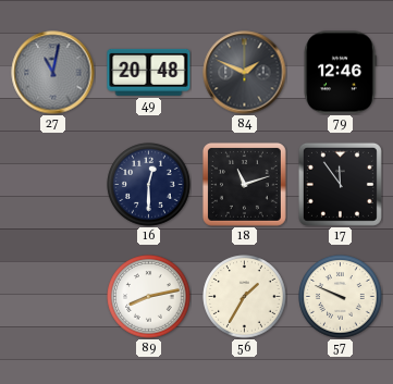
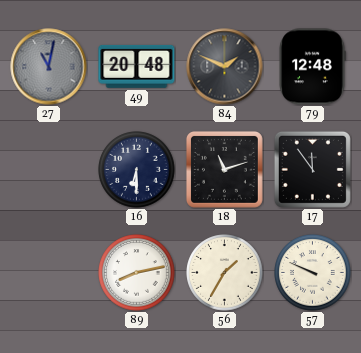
79: 12:46 -> 12:48 (312, 67)
16: 12:30 -> 6:30 (137, 170)
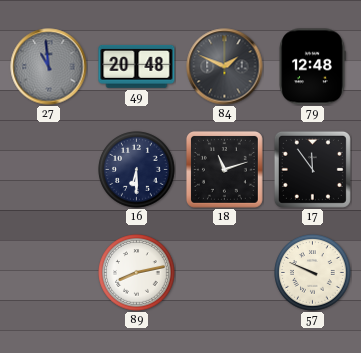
27: 11:02 -> 10:59 (49, 67)
56: 1:35 -> none (225, 273)
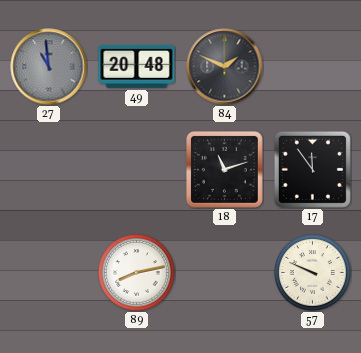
79: 12:48 -> none (312, 67)
16: 6:30 -> none (137, 170)
